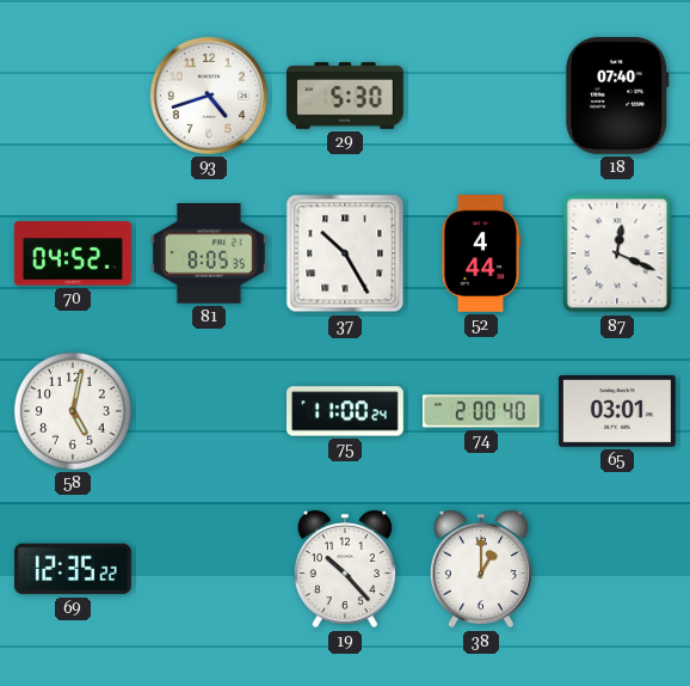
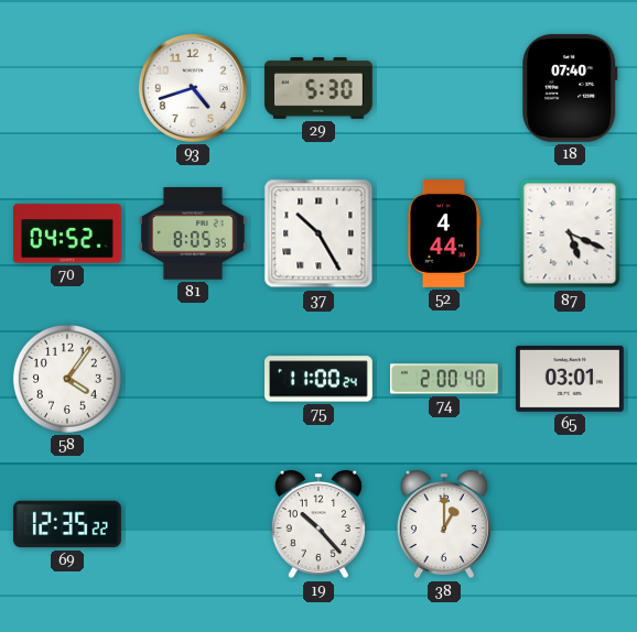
87: 12:19 -> 5:19 (570, 233)
58: 5:02 -> 4:06 (67, 379)
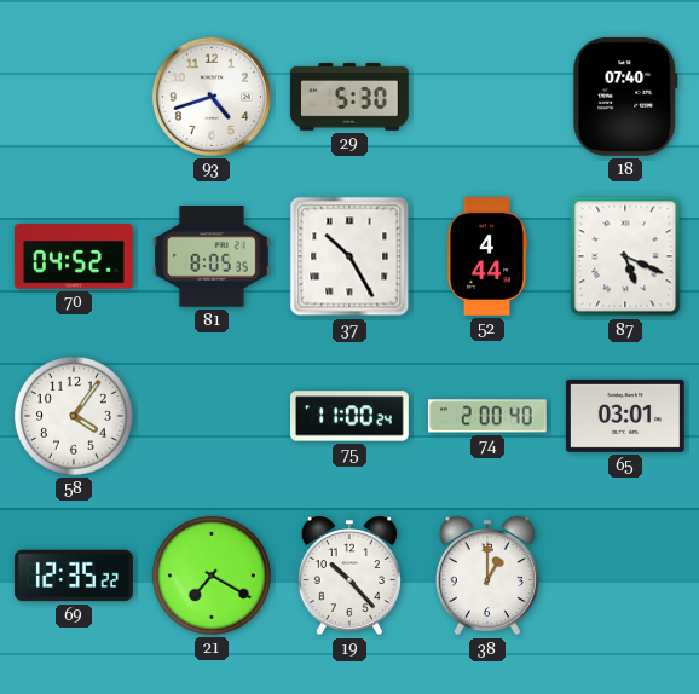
21: none -> 7:20 (212, 576)
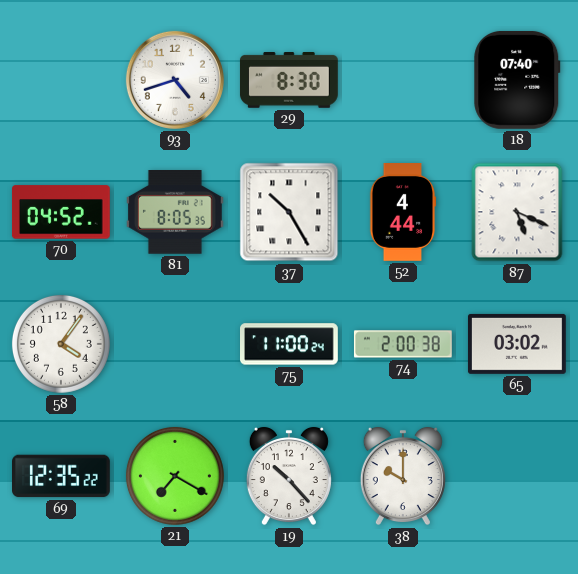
29: 5:30 -> 8:30 (289, 81)
74: 2:00:40 -> 2:00:38 (403, 344)
65: 03:01 -> 03:02 (517, 344)
38: 1:00 -> 10:00 (403, 476)
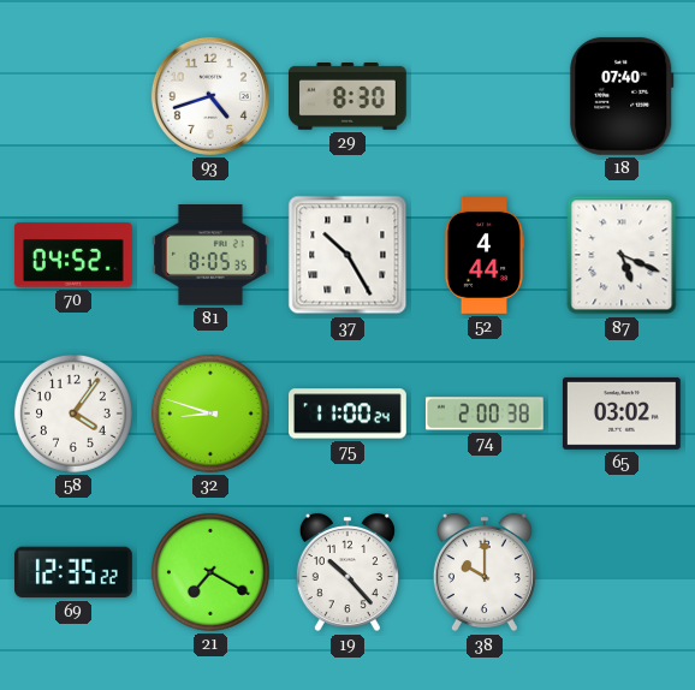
32: none -> 8:48 (210, 414)
